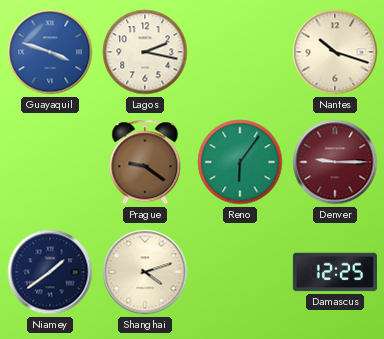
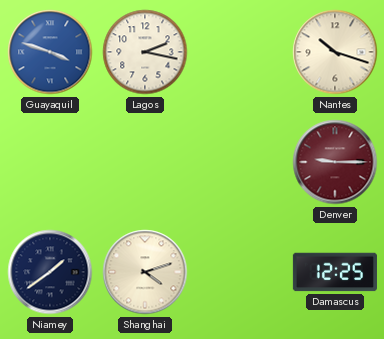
Prague: 9:21 -> none (145, 162)
Reno: 6:06 -> none (240, 162)
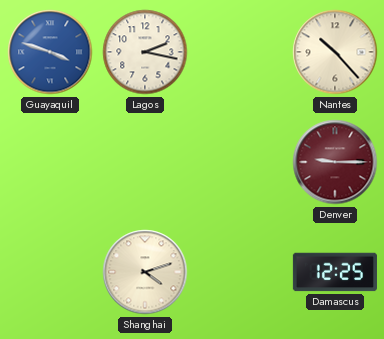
Nantes: 10:18 -> 10:23 (335, 52)
Niamey: 1:39 -> none (50, 272)
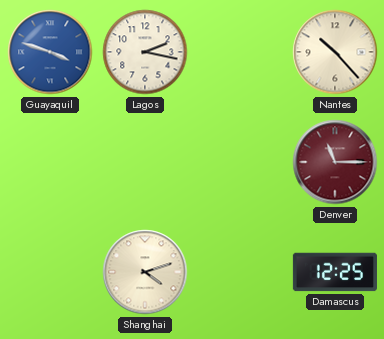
Denver: 9:15 -> 11:15 (335, 162)
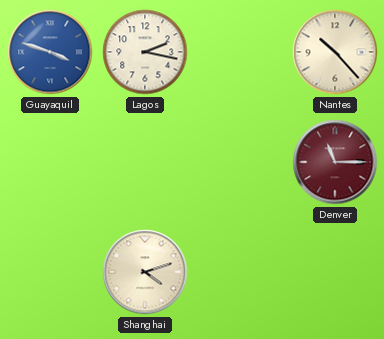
Damascus: 12:25 -> none (335, 272)
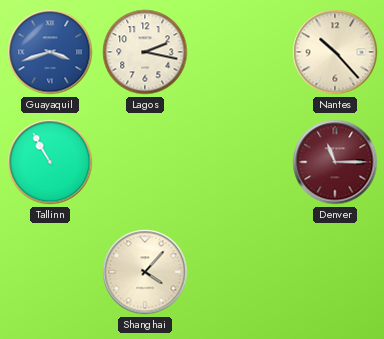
Guayaquil: 3:48 -> 3:42 (50, 52)
Tallinn: none -> 10:55 (50, 162)
Shanghai: 4:12 -> 4:07 (145, 272)
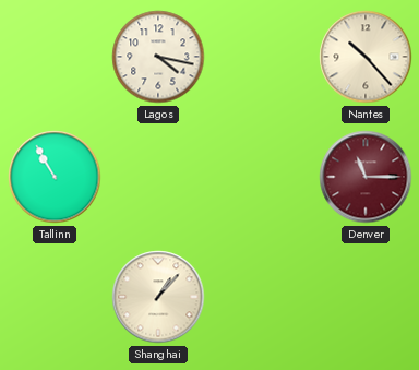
Guayaquil: 3:42 -> none (50, 52)
Lagos: 2:17 -> 4:17 (158, 57)
Shanghai: 4:07 -> 1:07 (158, 297)
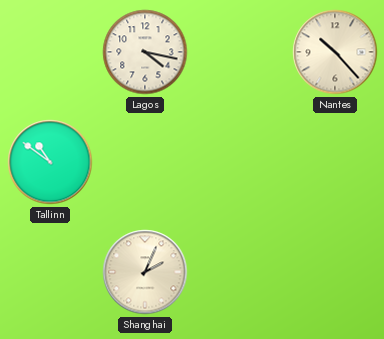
Tallinn: 10:55 -> 10:51 (50, 162)
Denver: 11:15 -> none (366, 177)
Shanghai: 1:07 -> 2:04 (145, 272)
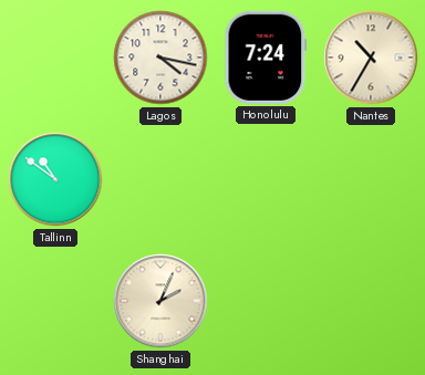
Honolulu: none -> 7:24 (266, 58)
Nantes: 10:23 -> 10:35 (371, 58)
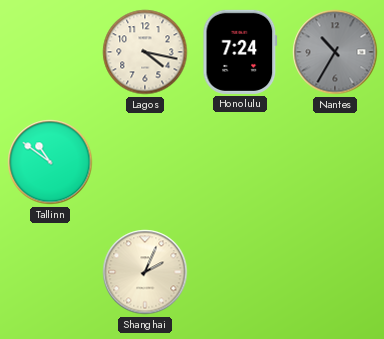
Nantes dial: cream -> grey (335, 52)
